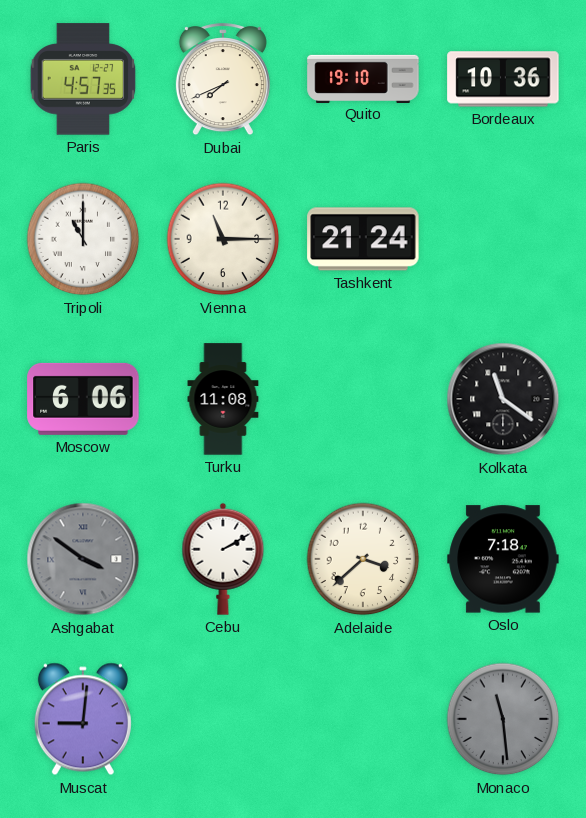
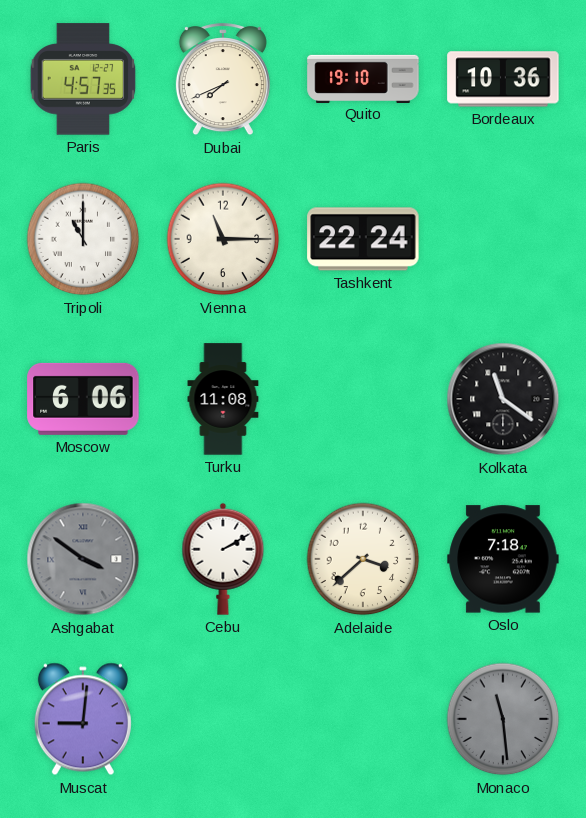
Tashkent: 21:24 -> 22:24 (363, 239)
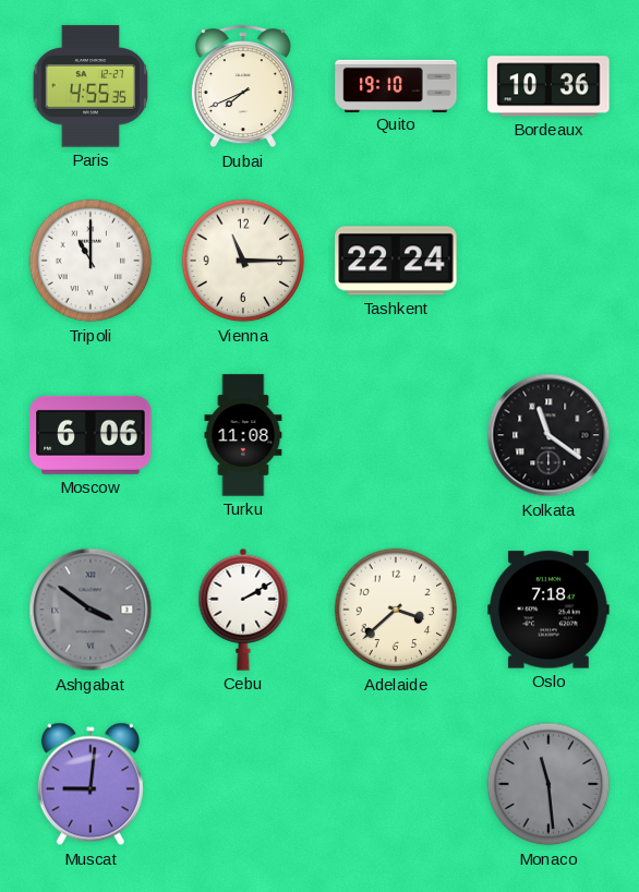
Paris: 4:57 -> 4:55 (91, 86)
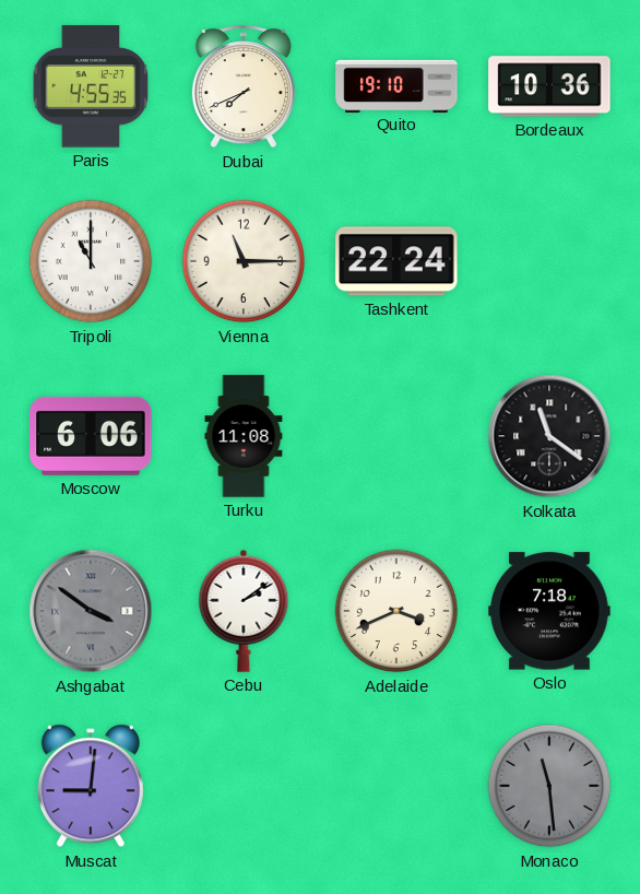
Cebu: 2:10 -> 2:09 (244, 611)
Adelaide: 3:38 -> 3:41 (396, 611)
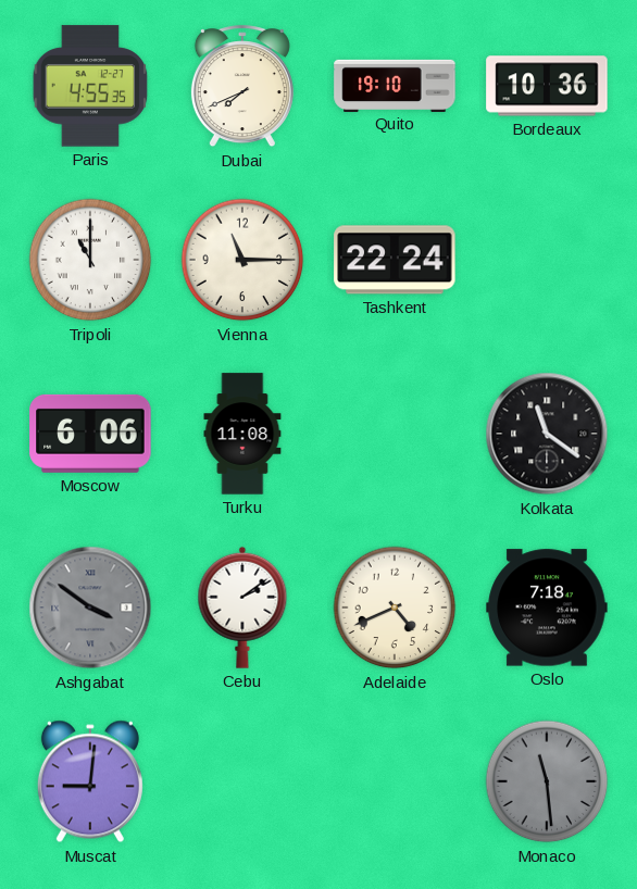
Adelaide: 3:41 -> 4:41 (395, 608)
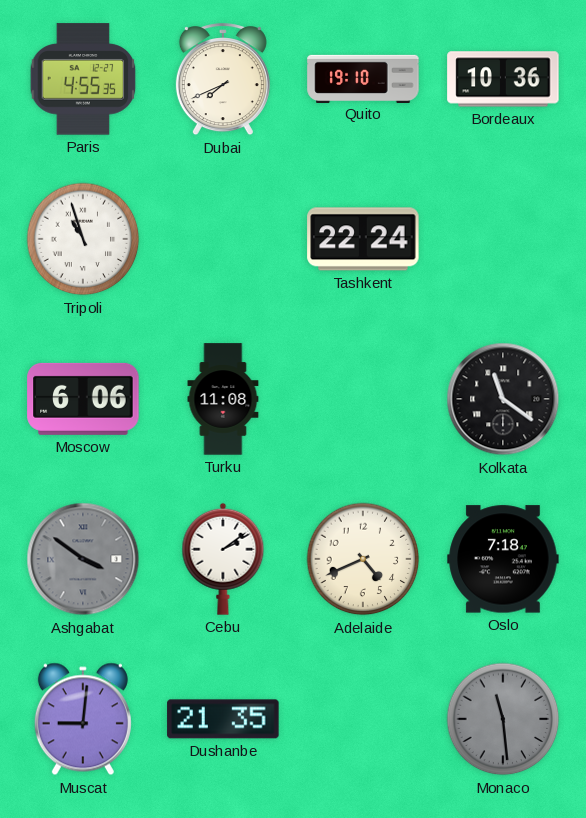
Tripoli: 11:00 -> 10:57 (83, 239)
Vienna: 11:15 -> none (242, 260)
Dushanbe: none -> 21:35 (223, 719)
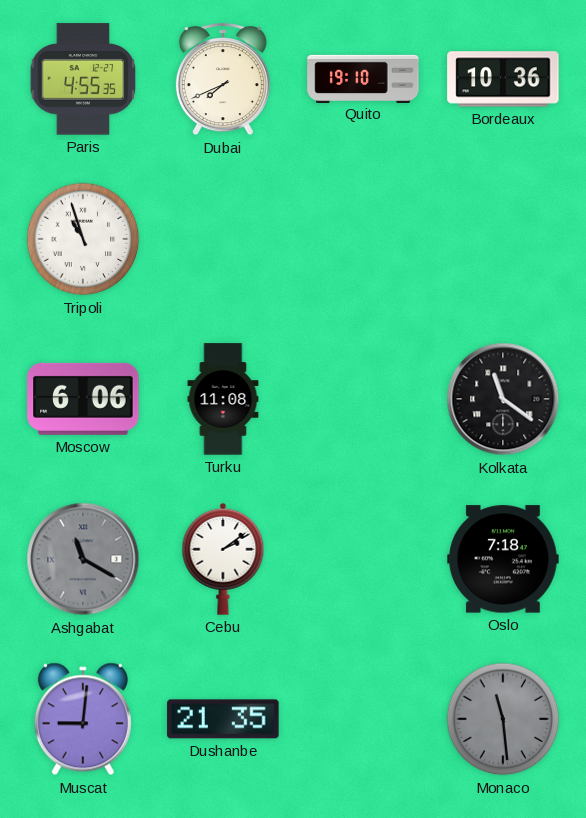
Tashkent: 22:24 -> none (363, 239)
Ashgabat: 3:51 -> 11:20 (83, 559)
Adelaide: 4:41 -> none (363, 559)
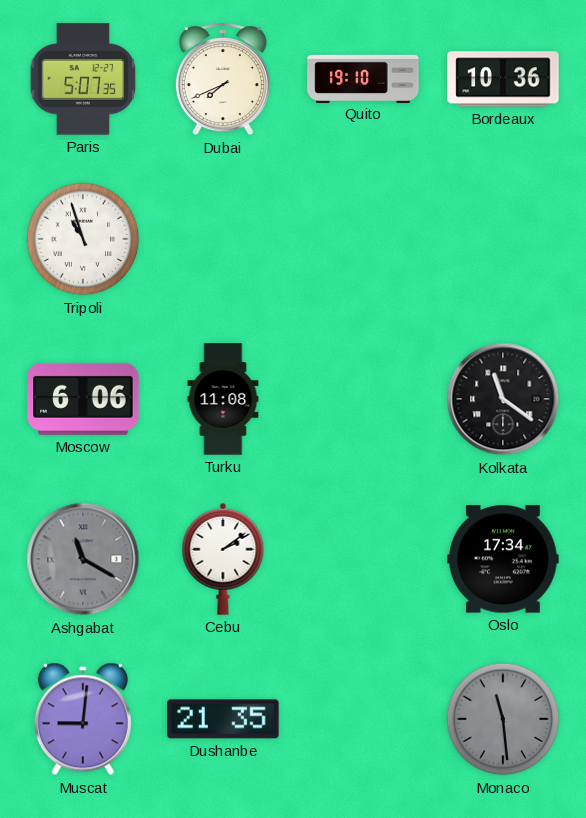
Paris: 4:55 -> 5:07 (83, 79)
Oslo: 7:18 -> 17:34 (503, 559)
